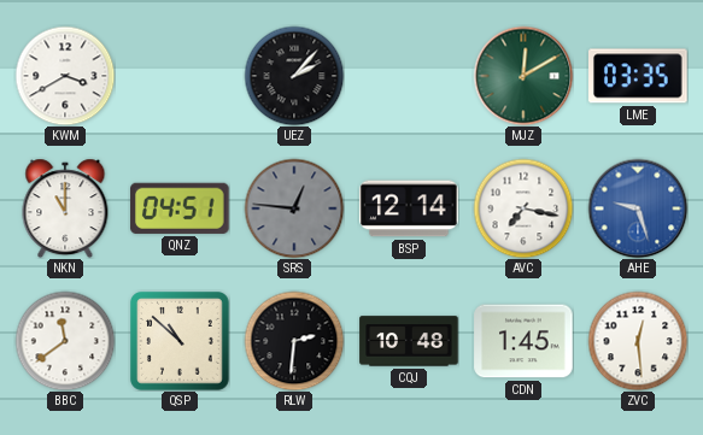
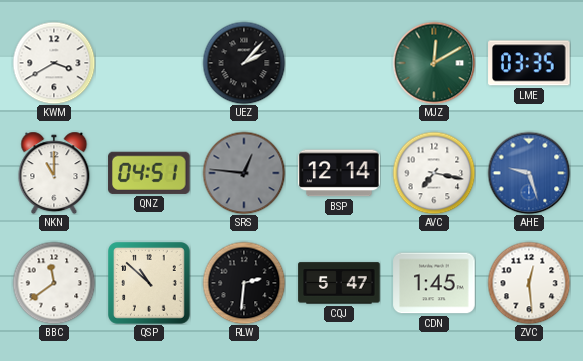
CQJ: 10:48 -> 5:47 (339, 283)
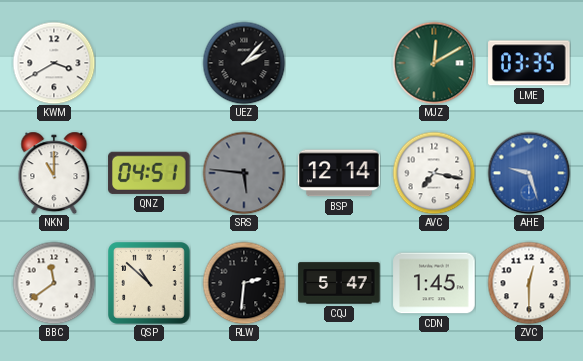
SRS: 12:46 -> 5:46 (244, 173)
ZVC: 12:29 -> 12:30 (529, 283)
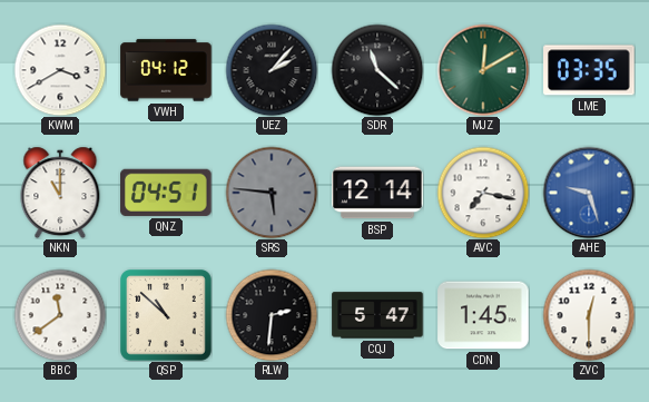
VWH: none -> 04:12 (166, 70)
SDR: none -> 11:22 (377, 70)
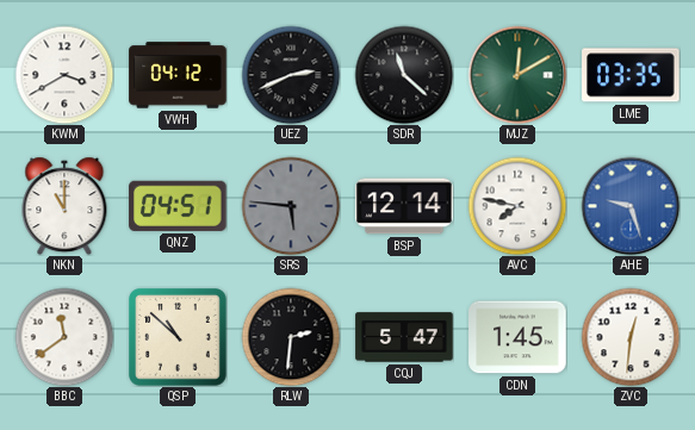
UEZ: 2:07 -> 2:41 (291, 75)
AVC: 7:17 -> 7:47 (517, 206)
ZVC: 12:30 -> 12:31 (631, 337)
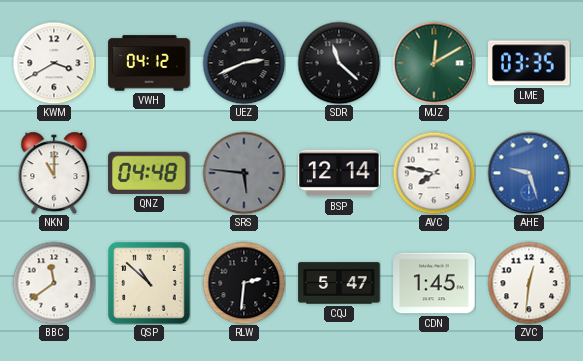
QNZ: 04:51 -> 04:48 (149, 173)
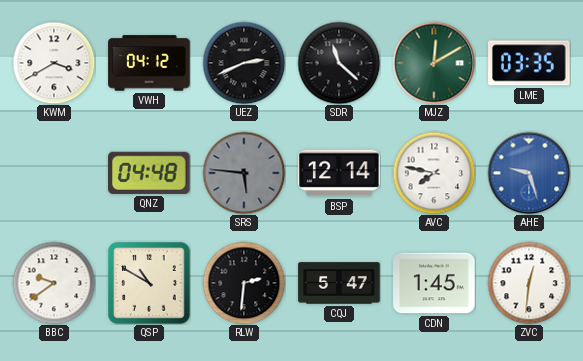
NKN: 11:00 -> none (54, 173)
BBC: 11:39 -> 9:39 (54, 283)
QSP: 10:52 -> 10:50 (150, 284)
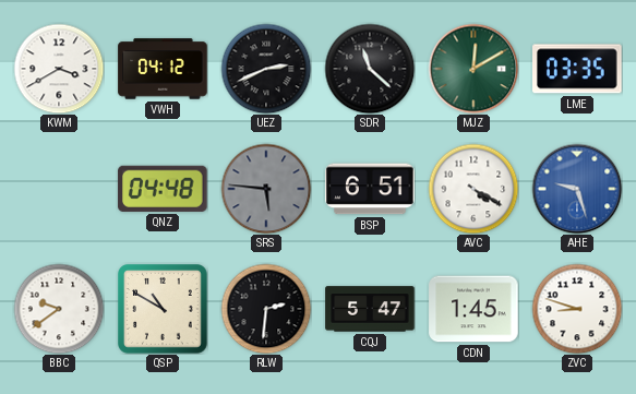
BSP: 12:14 -> 6:51 (370, 189)
AVC: 7:47 -> 4:20 (473, 189)
ZVC: 12:31 -> 8:48 (577, 309)
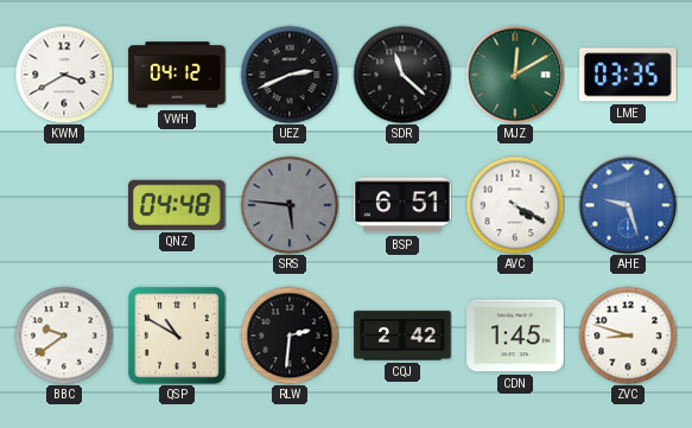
CQJ: 5:47 -> 2:42 (402, 336)
